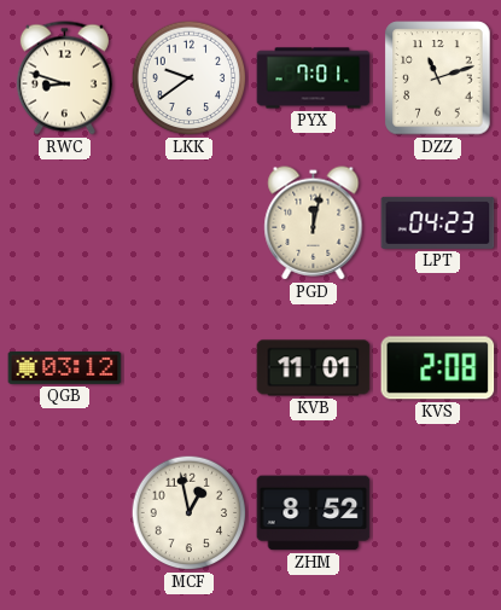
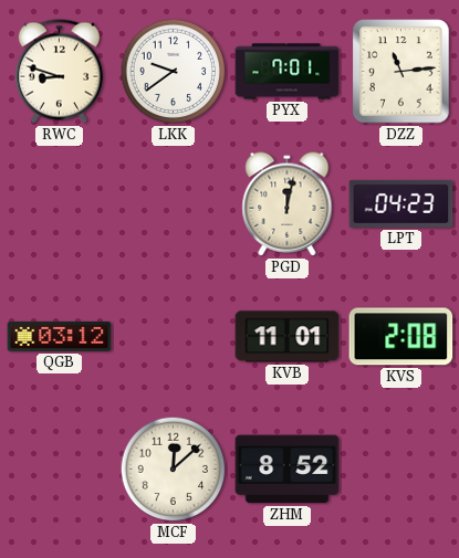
DZZ: 11:12 -> 11:14 (401, 72)
MCF: 12:58 -> 12:08 (174, 470)
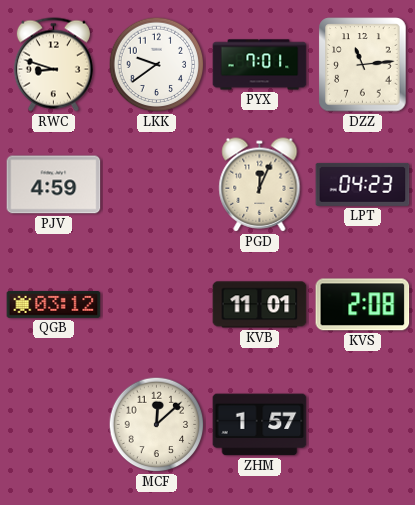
PJV: none -> 4:59 (54, 185)
PGD: 12:02 -> 12:04 (260, 185)
ZHM: 8:52 -> 1:57 (260, 425)
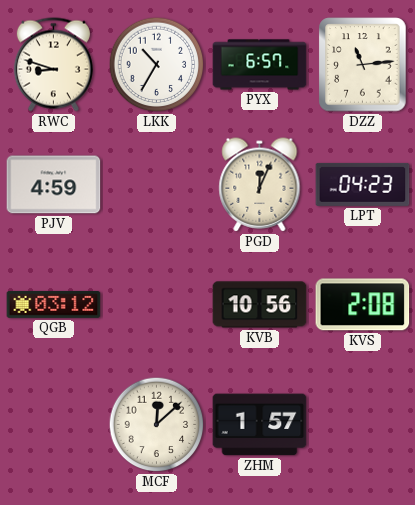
LKK: 9:39 -> 10:35 (157, 65)
PYX: 7:01 -> 6:57 (260, 65)
KVB: 11:01 -> 10:56 (260, 305)
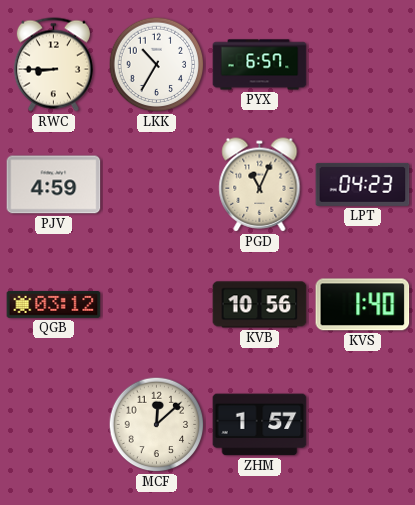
RWC: 8:48 -> 8:45 (53, 65)
DZZ: 11:14 -> none (363, 65)
PGD: 12:04 -> 11:04 (260, 185)
KVS: 2:08 -> 1:40 (363, 305)
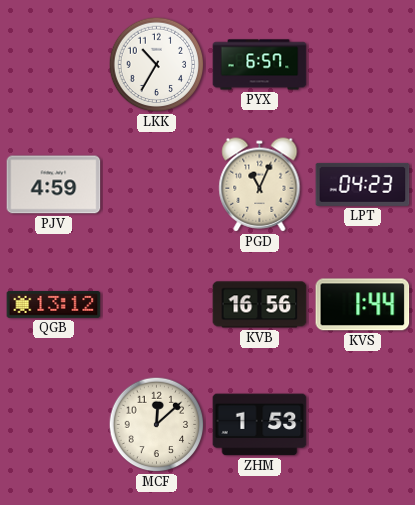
RWC: 8:45 -> none (53, 65)
QGB: 03:12 -> 13:12 (54, 304)
KVB: 10:56 -> 16:56 (260, 305)
KVS: 1:40 -> 1:44 (363, 305)
ZHM: 1:57 -> 1:53 (260, 425)
